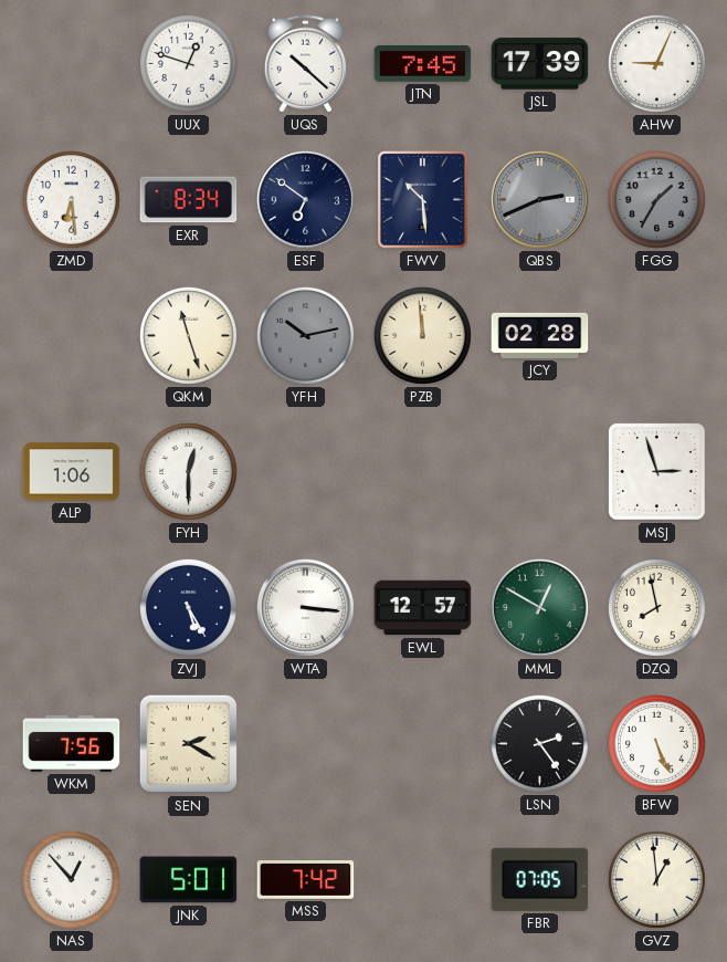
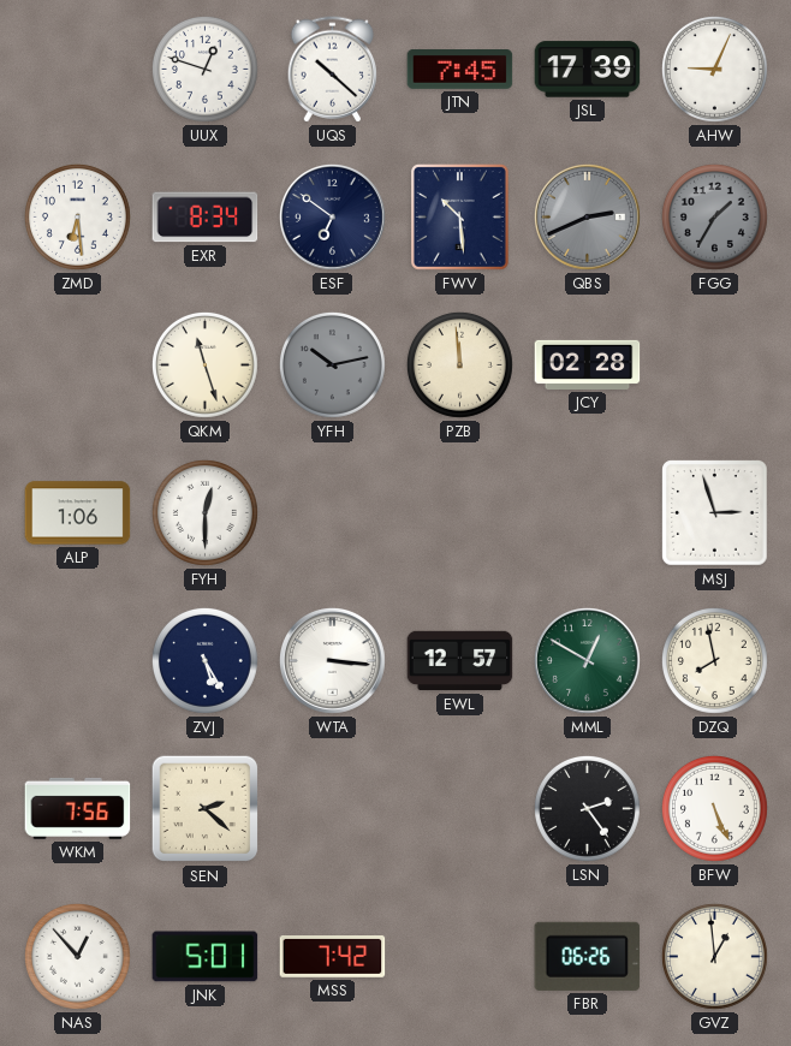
SEN: 2:20 -> 2:22 (206, 809)
FBR: 07:05 -> 06:26 (588, 956)
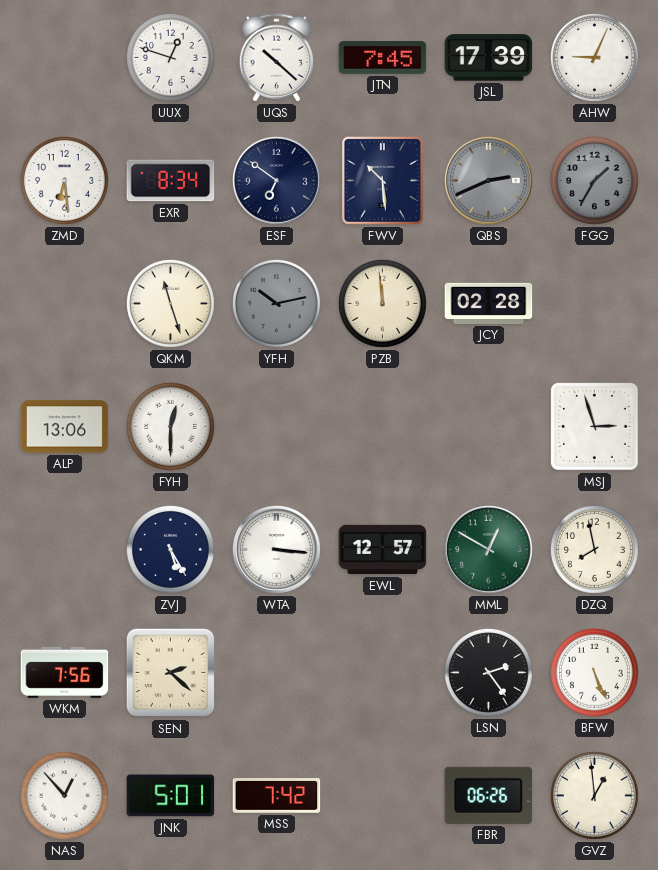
ALP: 1:06 -> 13:06 (65, 427)
